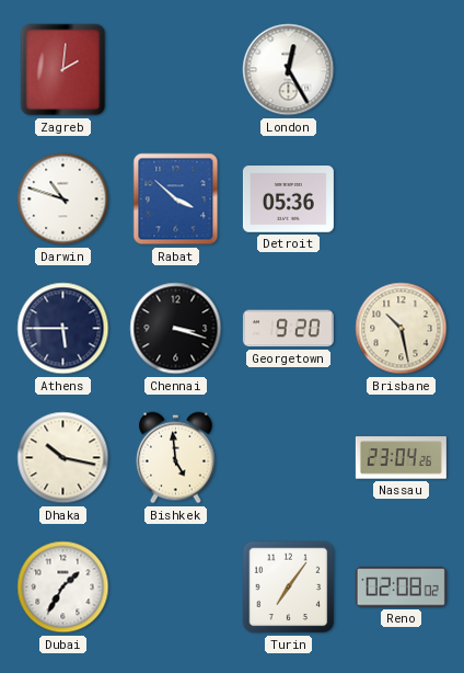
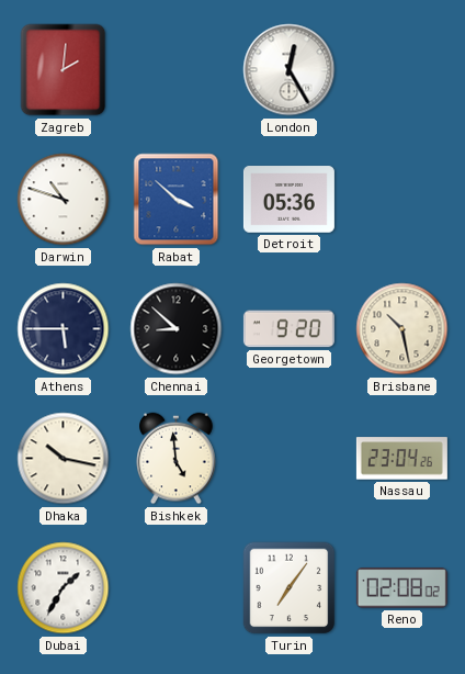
Chennai: 3:18 -> 8:52 (177, 329)
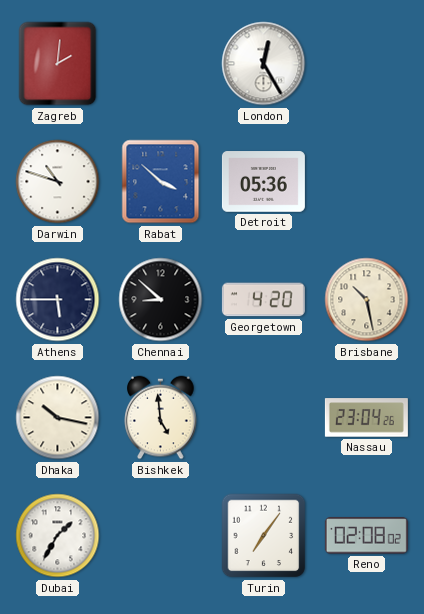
Georgetown: 9:20 -> 4:20 (263, 300)
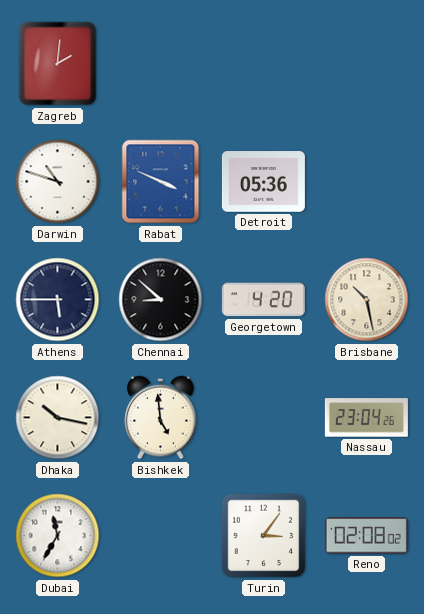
London: 12:25 -> none (264, 64)
Rabat: 3:52 -> 3:49 (161, 182)
Dubai: 1:35 -> 11:35 (58, 536)
Turin: 7:06 -> 3:06 (264, 536)
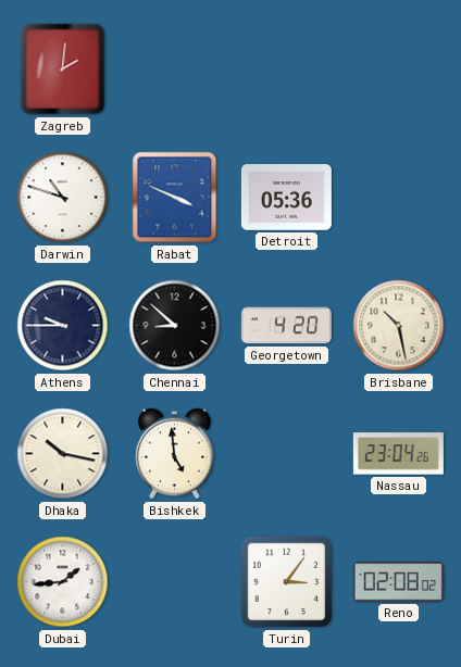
Athens: 5:45 -> 9:45 (63, 326)
Dubai: 11:35 -> 1:44 (63, 582)
